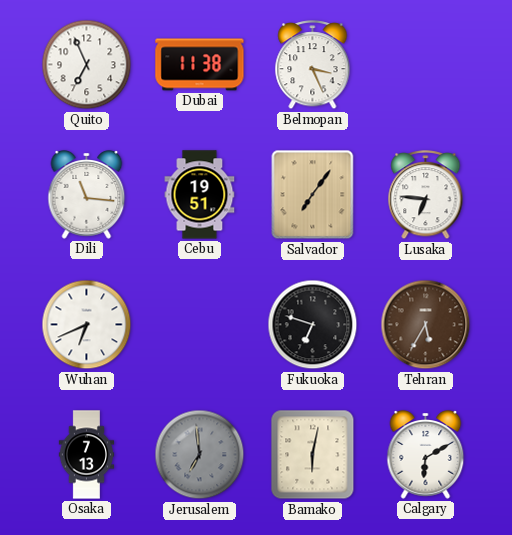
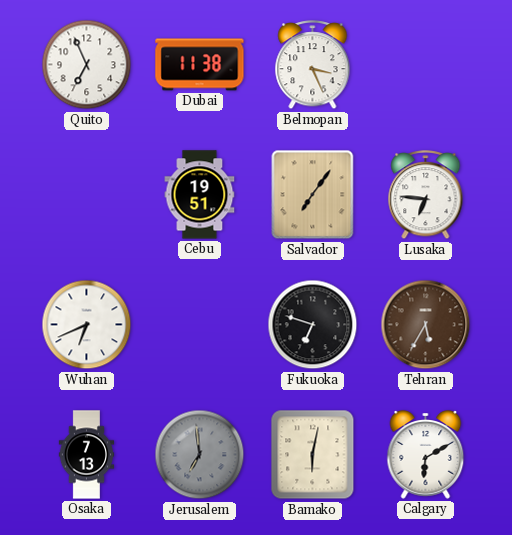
Dili: 11:16 -> none (87, 195)
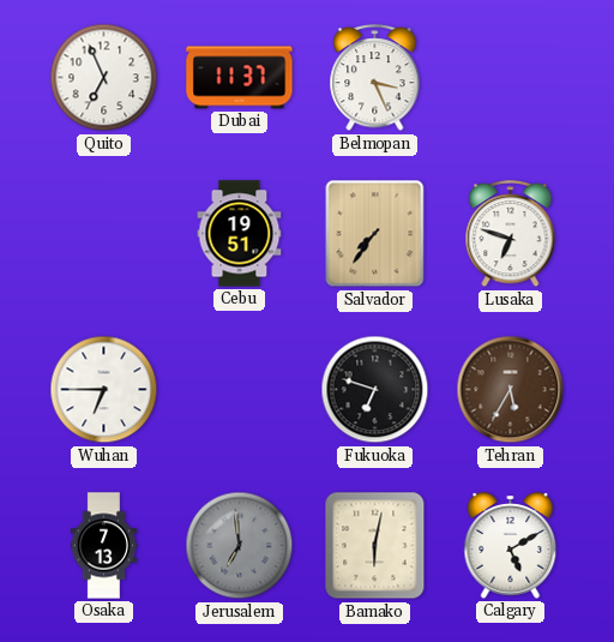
Dubai: 11:38 -> 11:37 (240, 78)
Salvador: 7:06 -> 7:36 (375, 234)
Lusaka: 6:46 -> 6:48 (511, 234)
Wuhan: 6:41 -> 6:45 (104, 390)
Calgary: 6:10 -> 5:10 (511, 546)
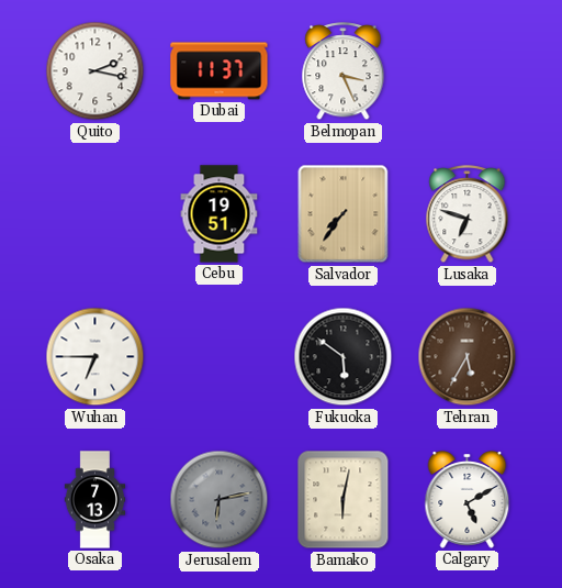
Quito: 6:56 -> 2:17 (95, 71)
Fukuoka: 6:48 -> 5:51 (344, 357)
Jerusalem: 6:59 -> 6:13 (220, 500)
